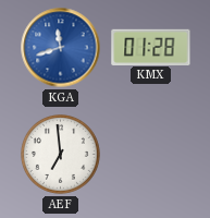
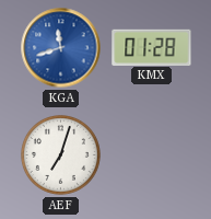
AEF: 6:59 -> 7:03 (61, 155)
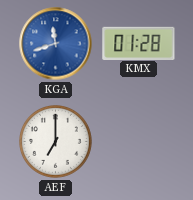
AEF: 7:03 -> 7:00 (56, 142)
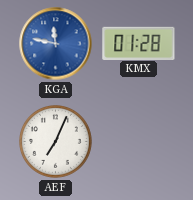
KGA: 11:42 -> 11:47 (56, 44)
AEF: 7:00 -> 7:04 (56, 142)
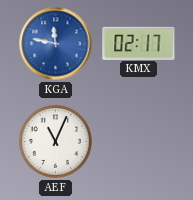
KMX: 01:28 -> 02:17 (139, 43)
AEF: 7:04 -> 11:04 (56, 142)
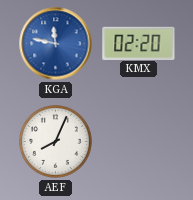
KMX: 02:17 -> 02:20 (139, 43)
AEF: 11:04 -> 8:04 (56, 142)
